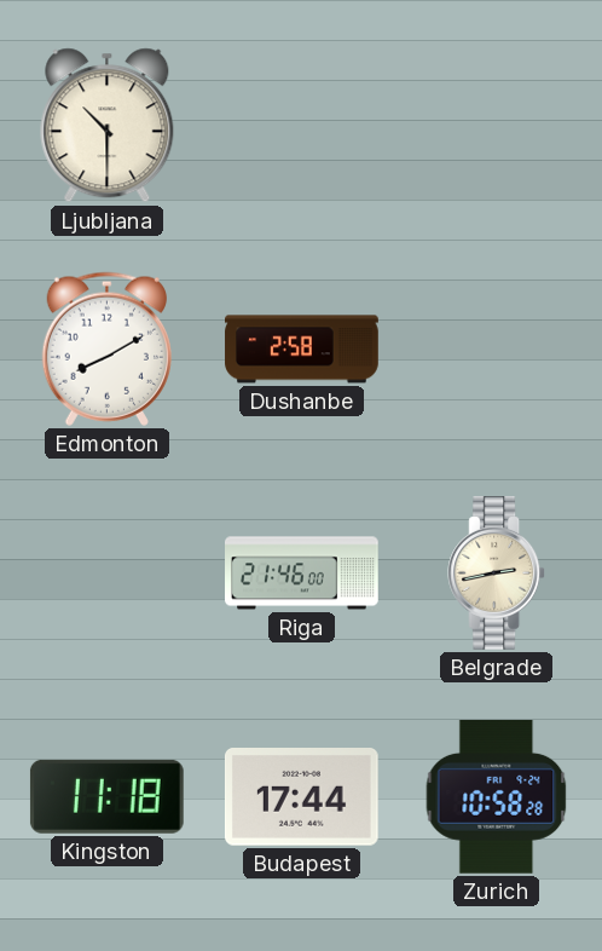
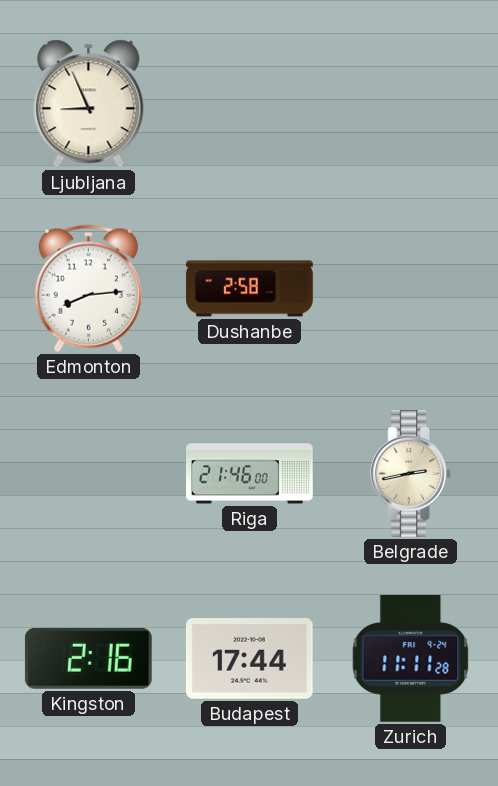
Ljubljana: 10:30 -> 8:56 (89, 104)
Edmonton: 8:10 -> 8:14 (88, 288)
Kingston: 11:18 -> 2:16 (88, 658)
Zurich: 10:58 -> 11:11 (411, 659)
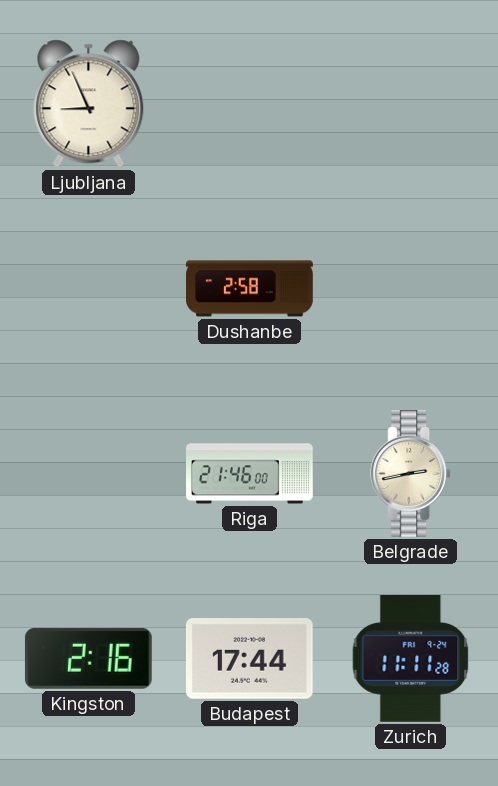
Edmonton: 8:14 -> none (88, 288)
